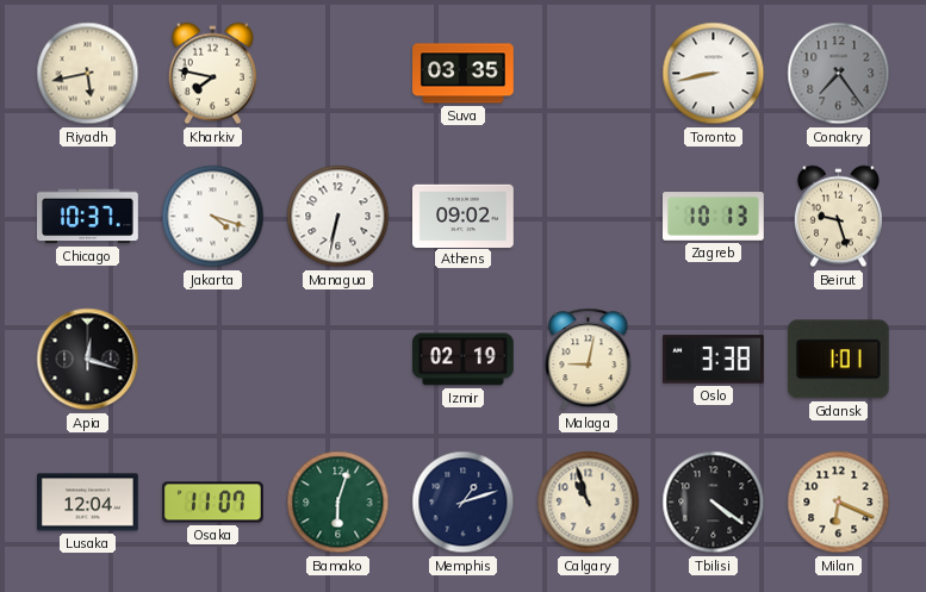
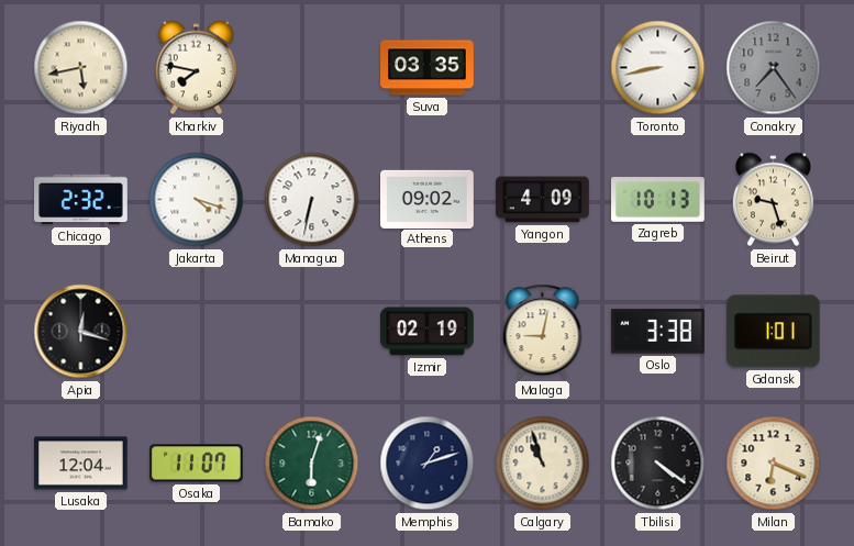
Chicago: 10:37 -> 2:32 (81, 200)
Yangon: none -> 4:09 (543, 200)
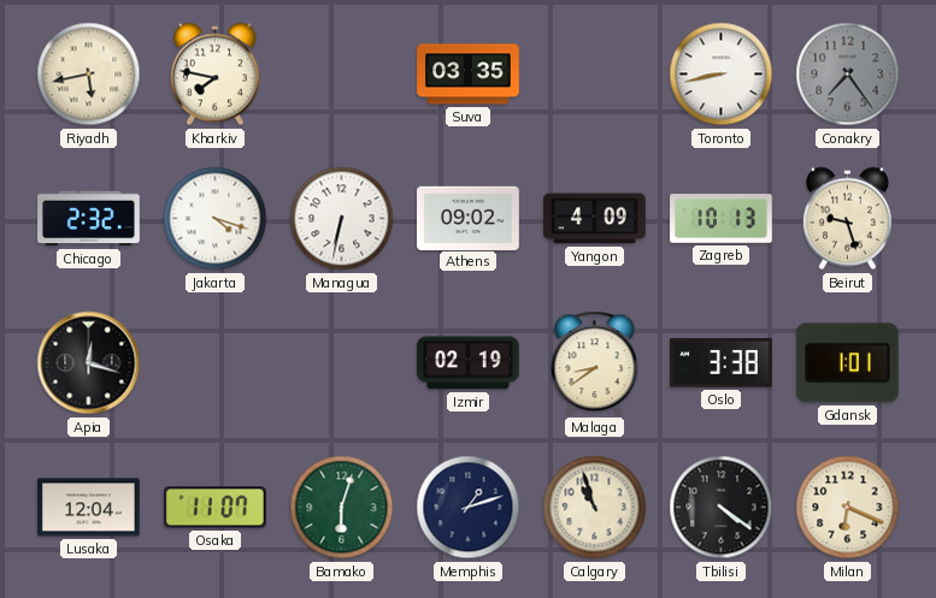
Malaga: 9:02 -> 8:39 (595, 363)
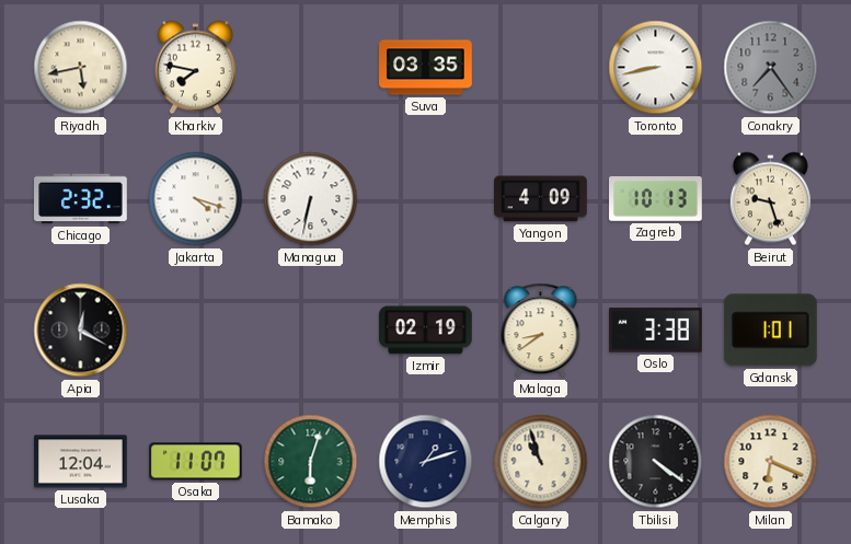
Athens: 09:02 -> none (469, 218)
Apia: 12:18 -> 12:20 (81, 331)
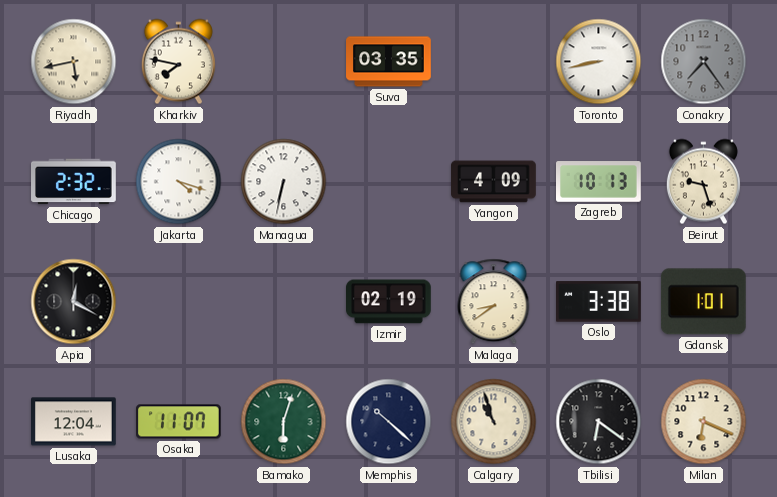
Memphis: 1:12 -> 10:22 (389, 422)
Tbilisi: 4:21 -> 6:21 (599, 422)
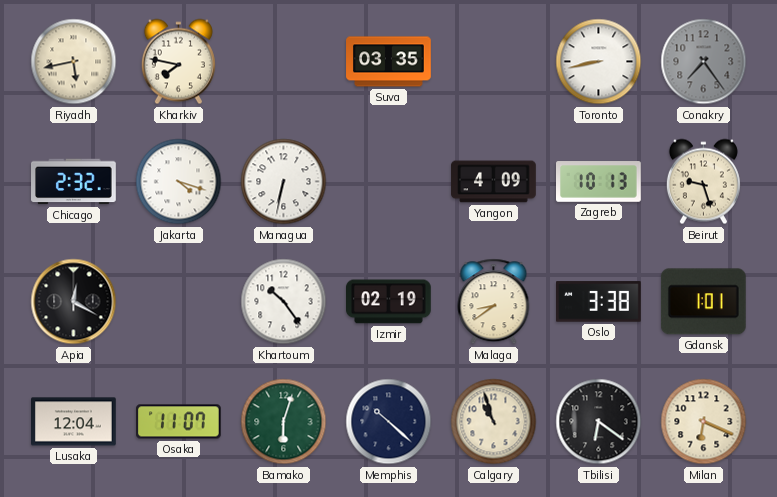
Khartoum: none -> 10:24 (284, 302)
